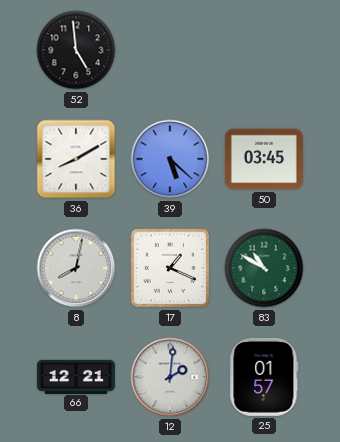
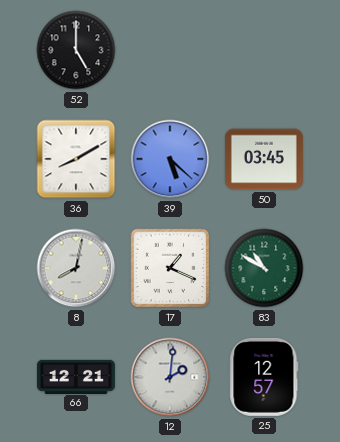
52: 4:59 -> 5:00 (76, 50)
25: 01:57 -> 12:57 (264, 377)
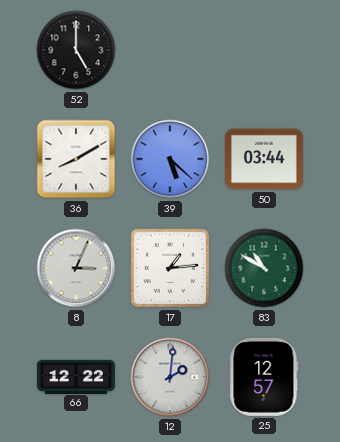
50: 03:45 -> 03:44 (264, 159)
8: 8:02 -> 3:04 (76, 268)
17: 1:19 -> 1:14 (170, 268)
66: 12:21 -> 12:22 (76, 376)
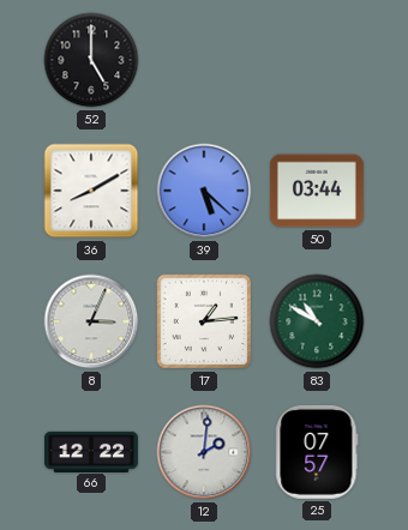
25: 12:57 -> 07:57 (317, 452)
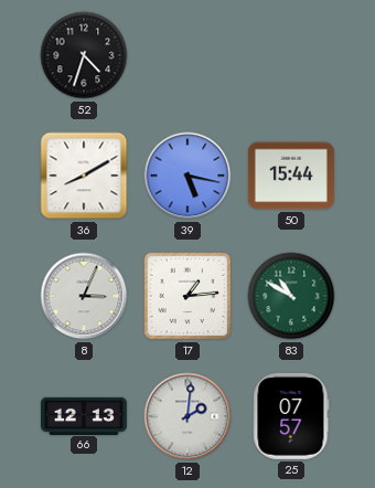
52: 5:00 -> 4:33 (84, 55)
39: 5:22 -> 5:17 (187, 176)
50: 03:44 -> 15:44 (291, 176)
66: 12:22 -> 12:13 (84, 415)
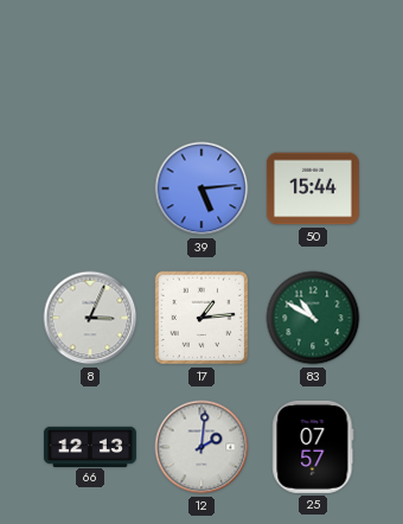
52: 4:33 -> none (84, 55)
36: 8:10 -> none (84, 176)
39: 5:17 -> 5:14 (201, 188)
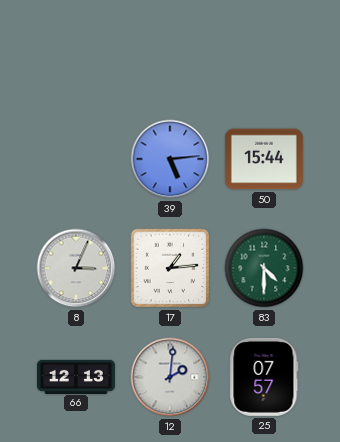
83: 10:50 -> 4:30 (264, 268)
